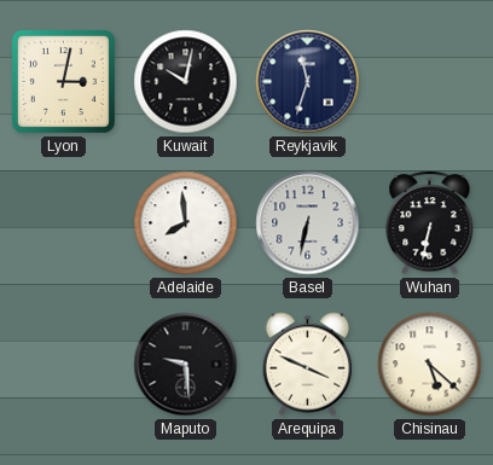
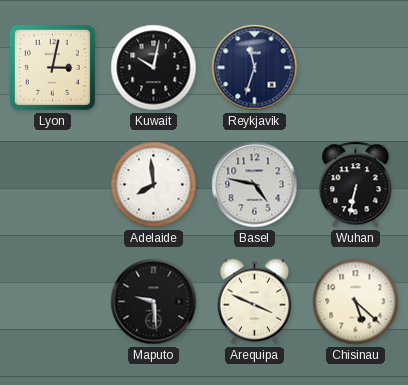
Basel: 6:32 -> 4:47 (255, 185)
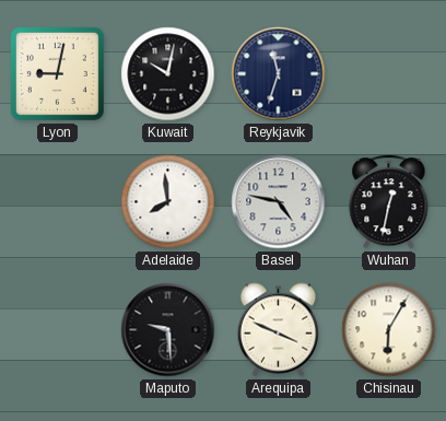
Lyon: 3:02 -> 9:02 (57, 73)
Wuhan: 6:32 -> 12:32 (389, 202)
Chisinau: 5:22 -> 6:05 (389, 330)
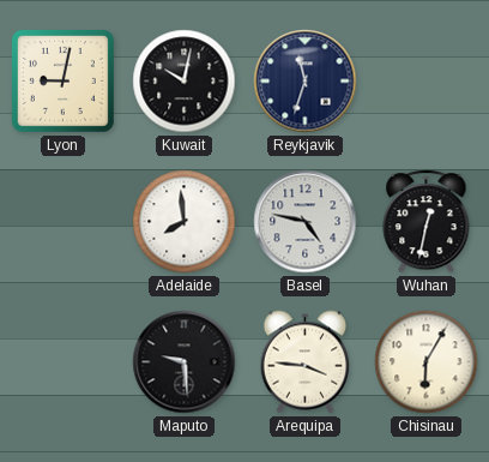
Arequipa: 3:49 -> 3:46 (306, 362)
